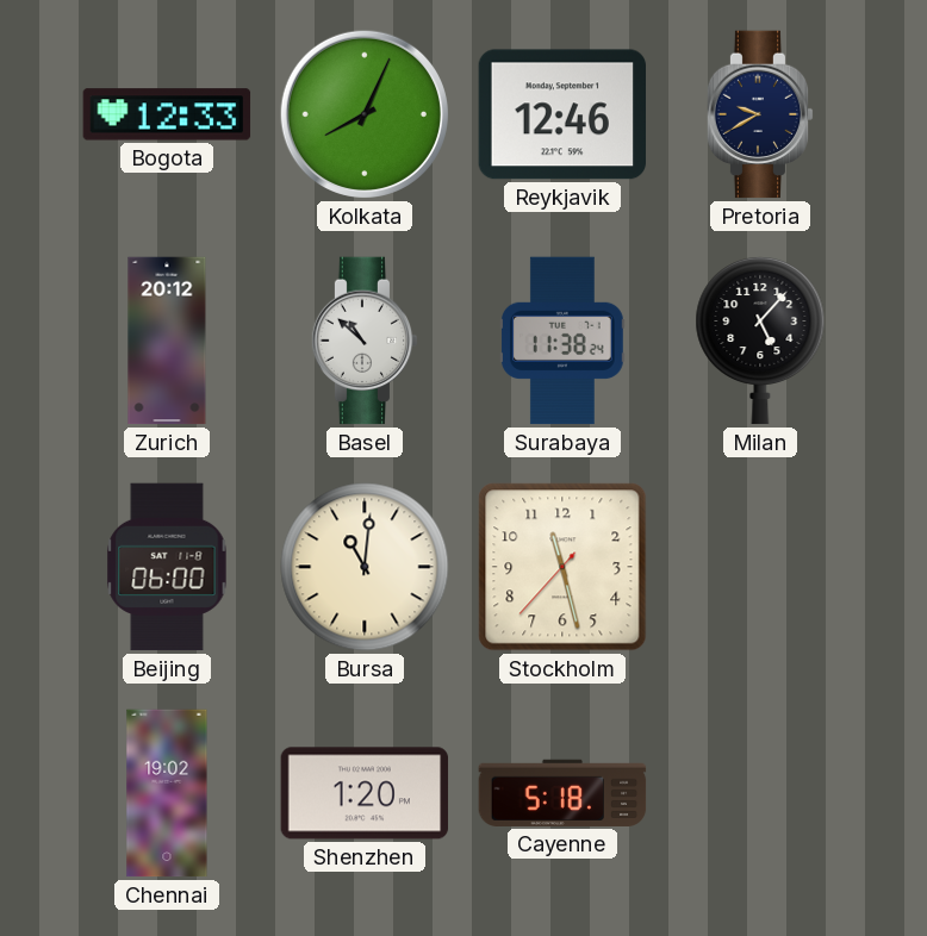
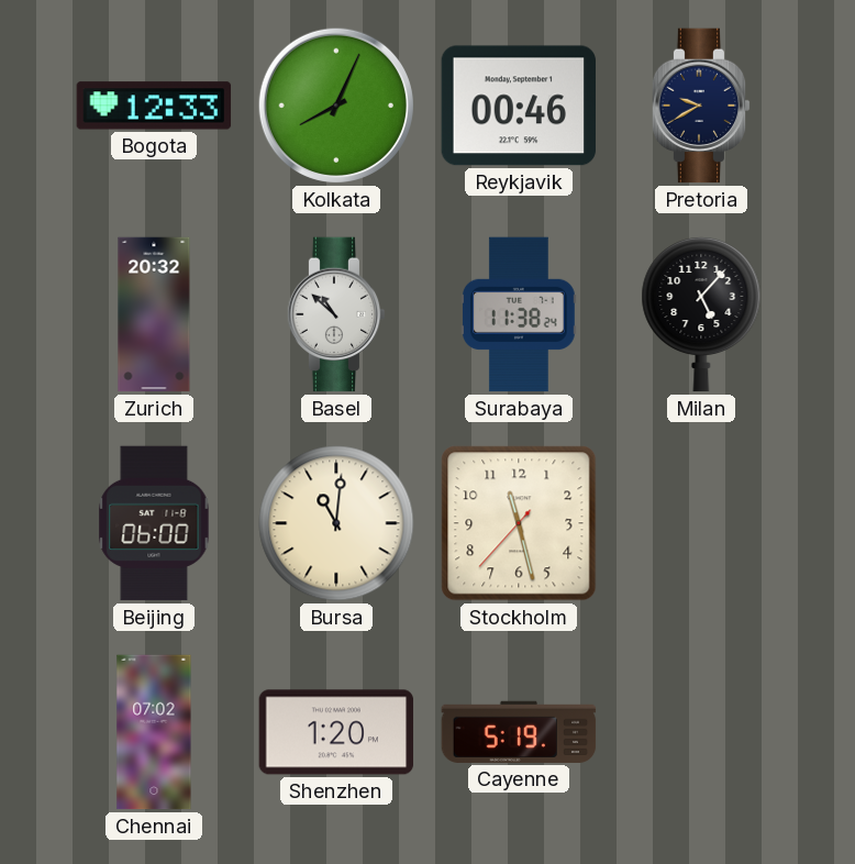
Reykjavik: 12:46 -> 00:46 (519, 106)
Zurich: 20:12 -> 20:32 (154, 314)
Chennai: 19:02 -> 07:02 (154, 732)
Cayenne: 5:18 -> 5:19 (519, 732)
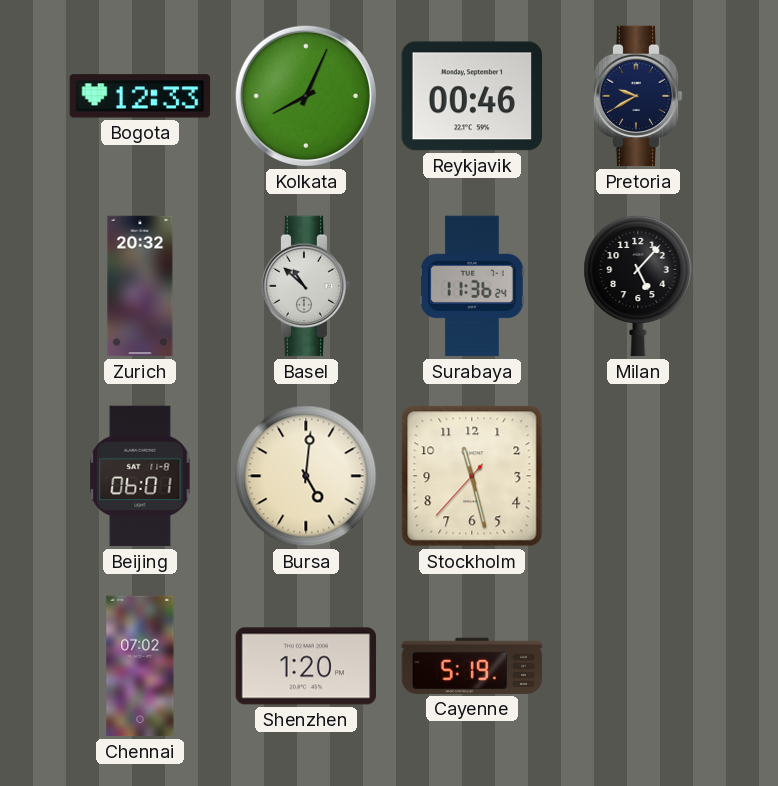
Surabaya: 11:38 -> 11:36 (472, 286)
Beijing: 06:00 -> 06:01 (140, 476)
Bursa: 11:01 -> 5:01 (306, 476)
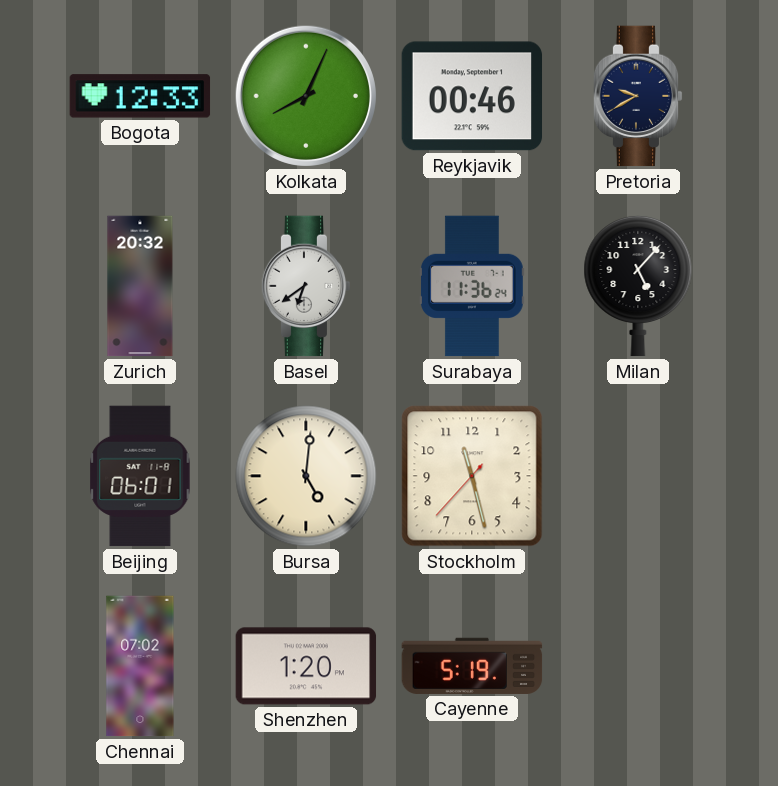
Basel: 10:52 -> 6:39 (306, 286)
